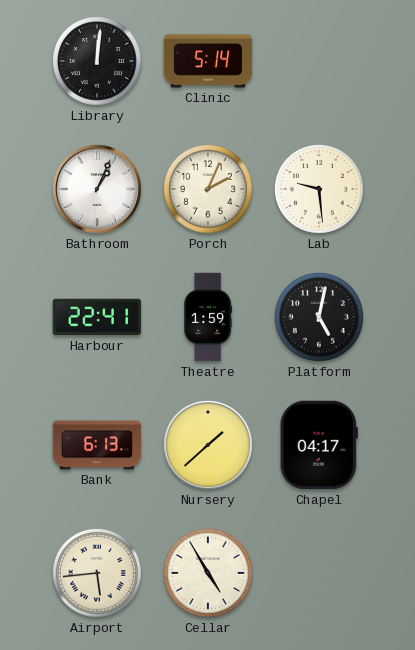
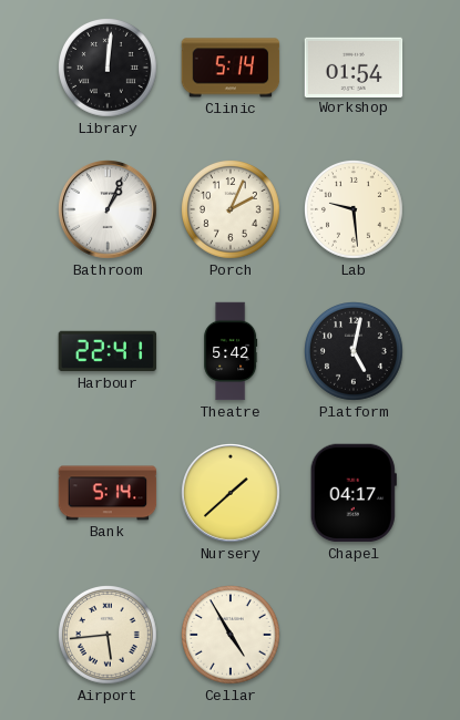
Workshop: none -> 01:54 (354, 66)
Theatre: 1:59 -> 5:42 (231, 351)
Bank: 6:13 -> 5:14 (108, 493)
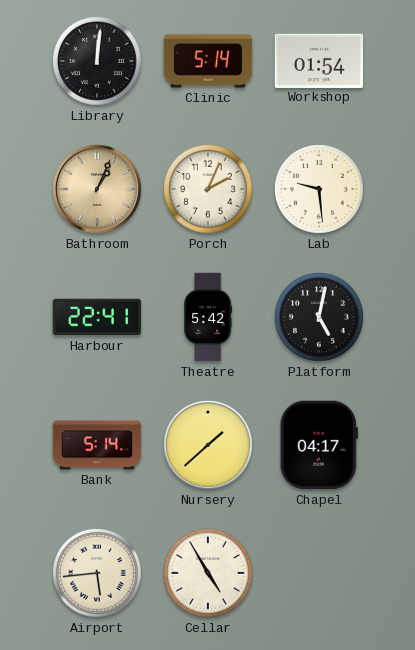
Bathroom dial: white -> champagne (98, 190)
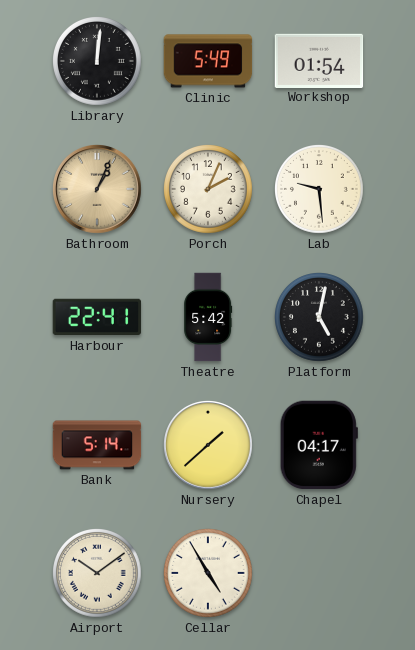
Clinic: 5:14 -> 5:49 (208, 61)
Airport: 5:44 -> 10:09 (98, 574)
